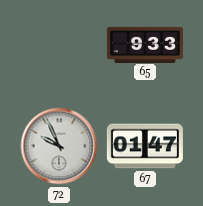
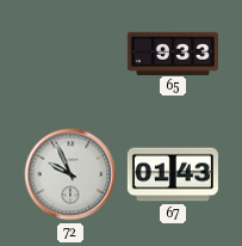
67: 01:47 -> 01:43 (173, 174)
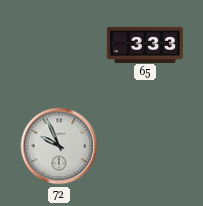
65: 9:33 -> 3:33 (145, 44)
67: 01:43 -> none (173, 174)
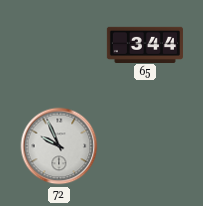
65: 3:33 -> 3:44 (145, 44)
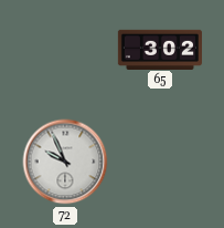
65: 3:44 -> 3:02 (160, 49)
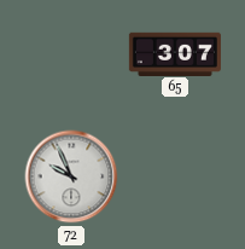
65: 3:02 -> 3:07 (175, 53)
